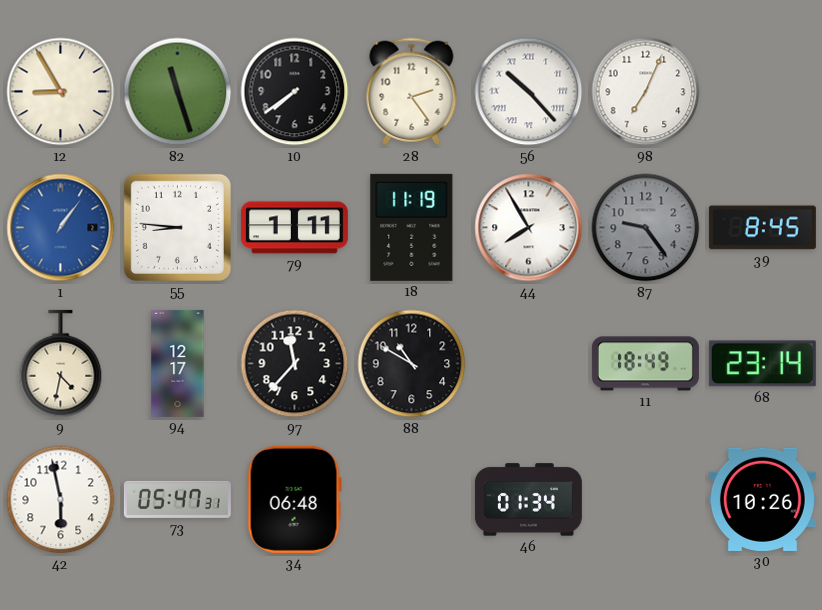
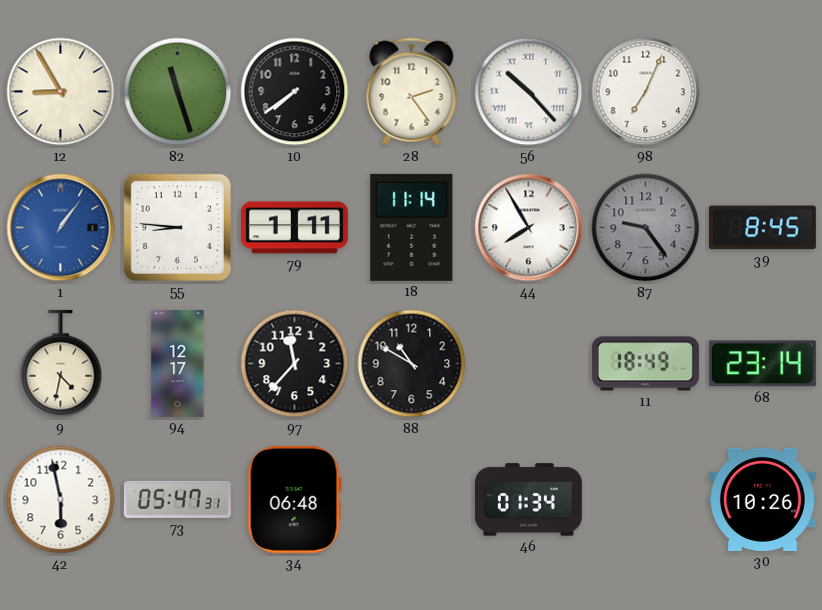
18: 11:19 -> 11:14 (412, 227)
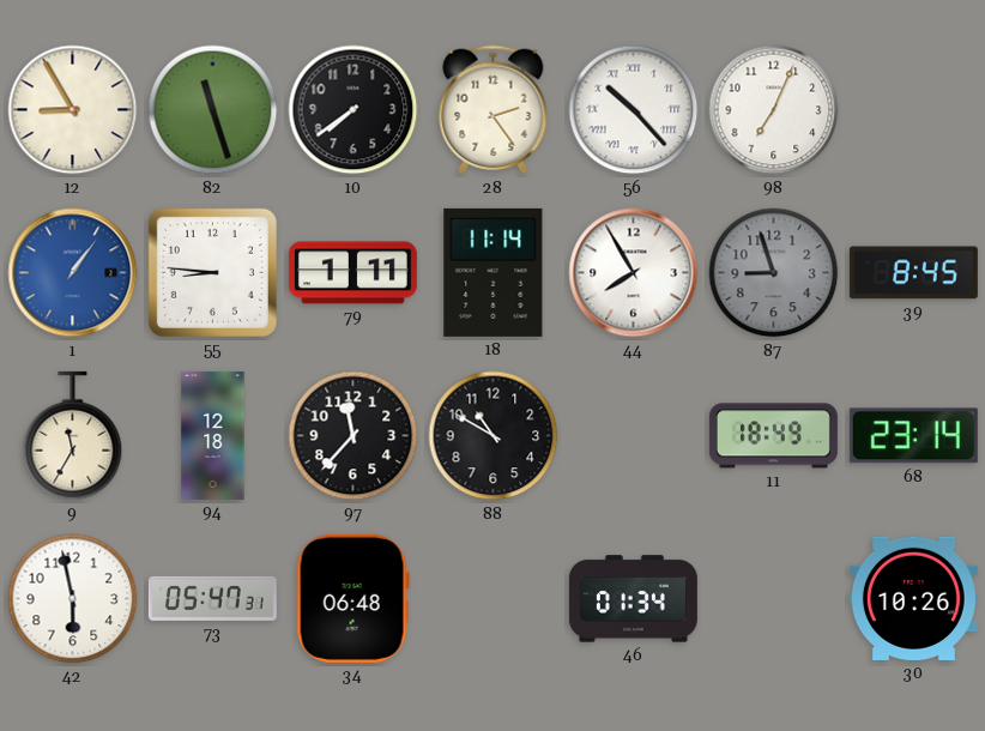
87: 9:24 -> 8:57 (774, 273)
9: 4:32 -> 11:35 (73, 436)
94: 12:17 -> 12:18 (213, 435)
